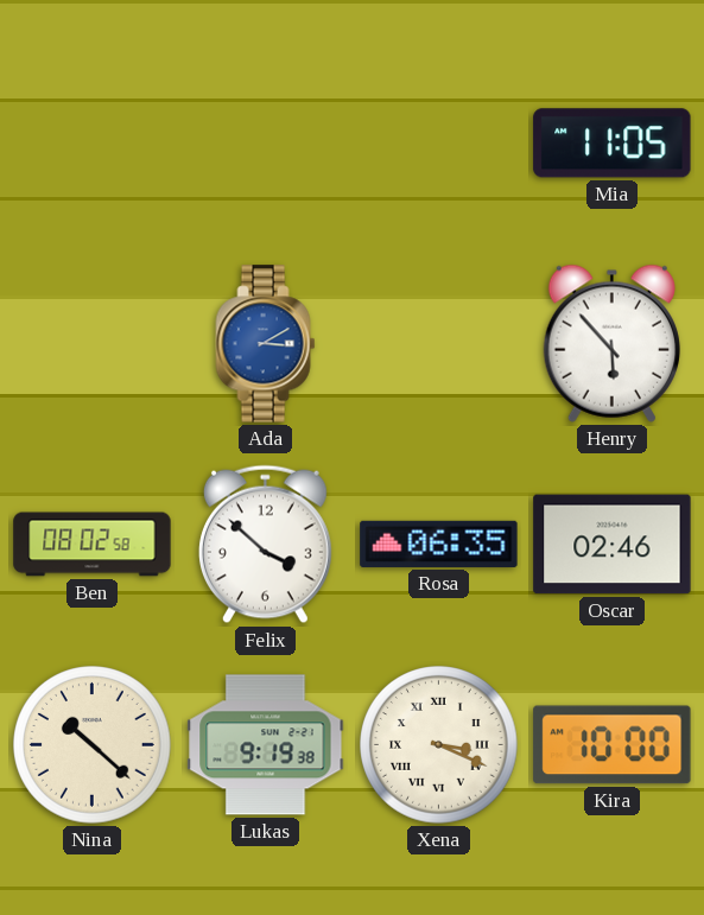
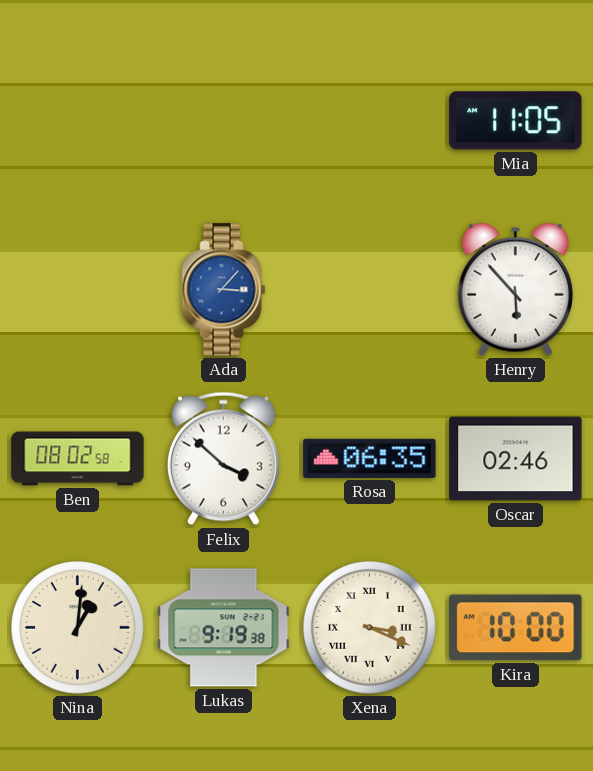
Ada: 3:10 -> 3:07 (224, 290)
Nina: 10:22 -> 1:01 (78, 628)
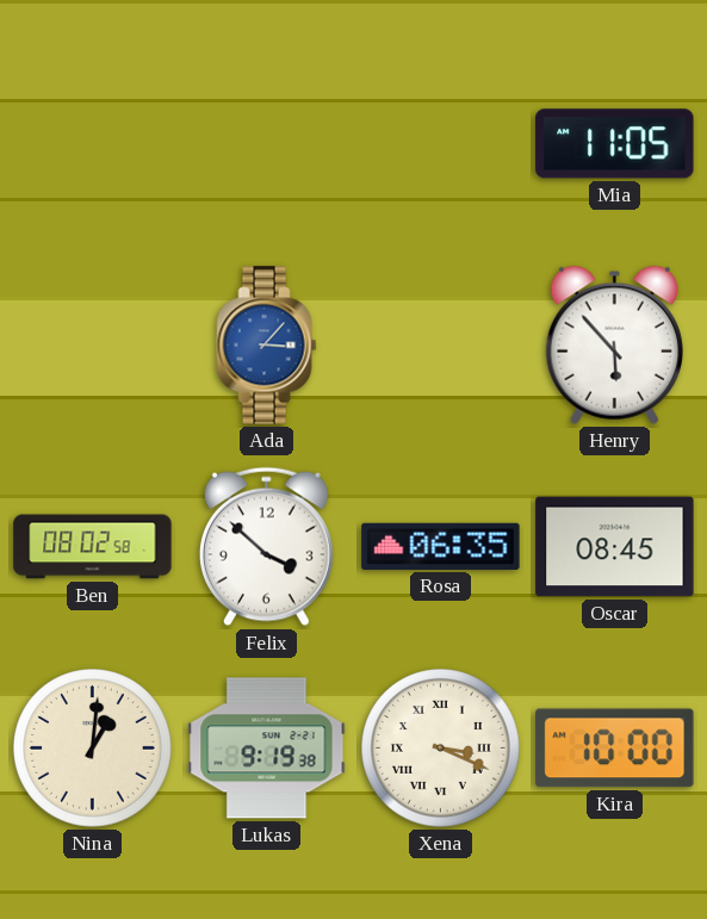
Oscar: 02:46 -> 08:45 (615, 547)
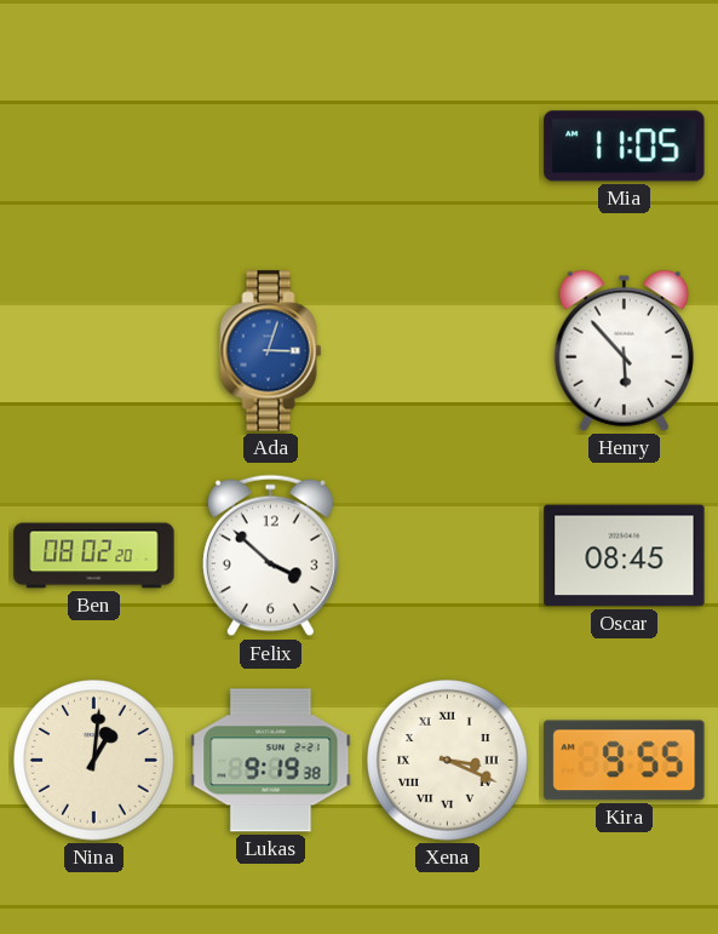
Ada: 3:07 -> 3:03 (271, 351)
Ben: 08:02:58 -> 08:02:20 (94, 556)
Rosa: 06:35 -> none (441, 546)
Kira: 10:00 -> 9:55 (625, 761)
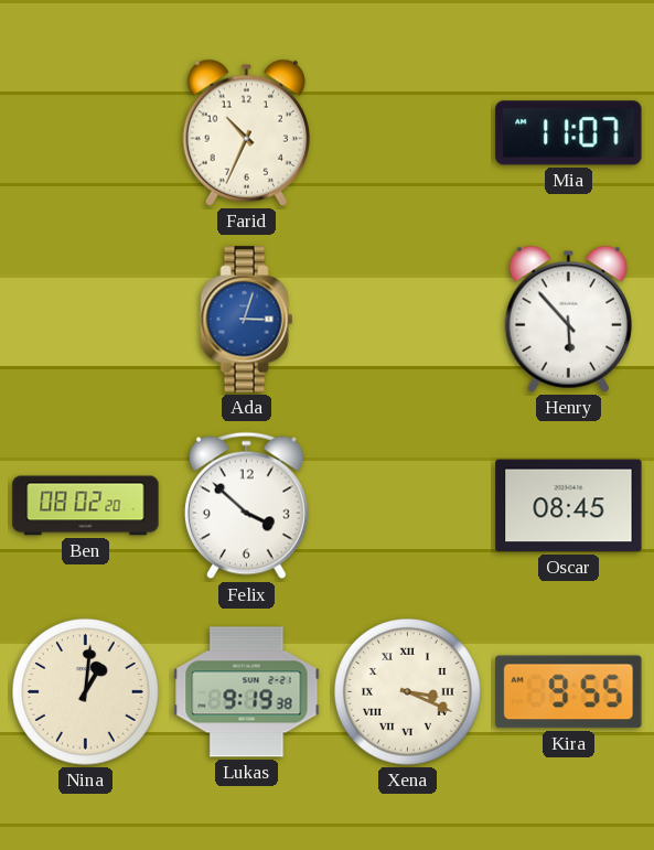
Farid: none -> 10:34 (246, 132)
Mia: 11:05 -> 11:07 (569, 133)
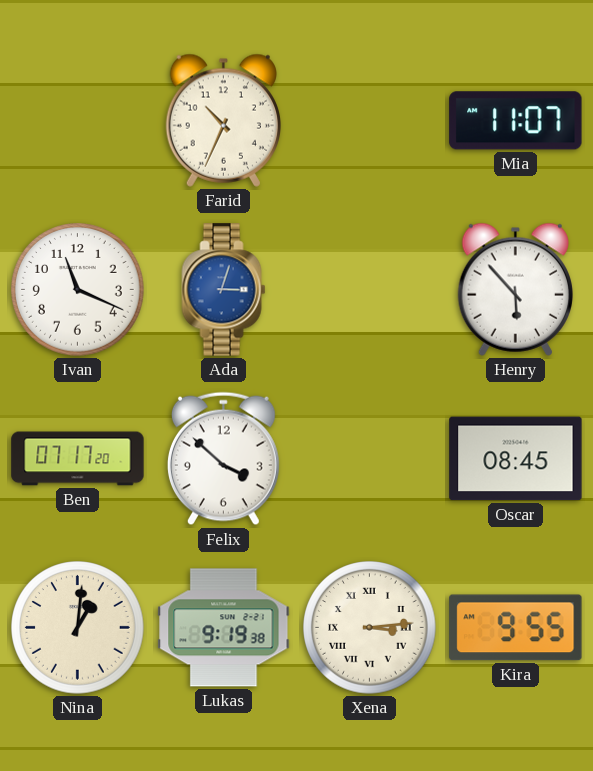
Ivan: none -> 11:19 (78, 290)
Ben: 08:02 -> 07:17 (78, 459)
Xena: 3:19 -> 3:14 (370, 628)
